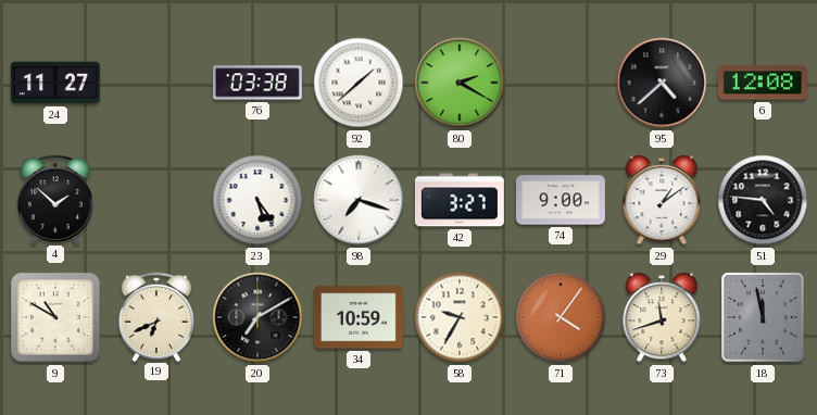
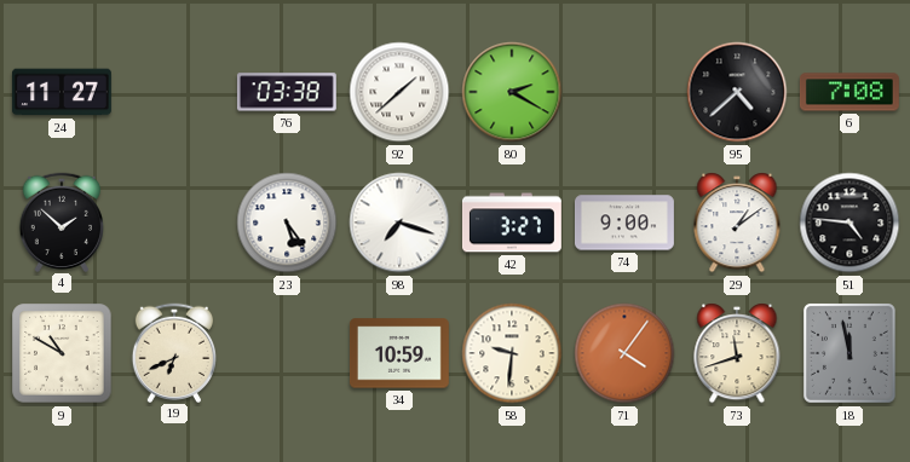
6: 12:08 -> 7:08 (849, 92)
20: 7:10 -> none (257, 317)
58: 9:35 -> 9:31 (512, 353)
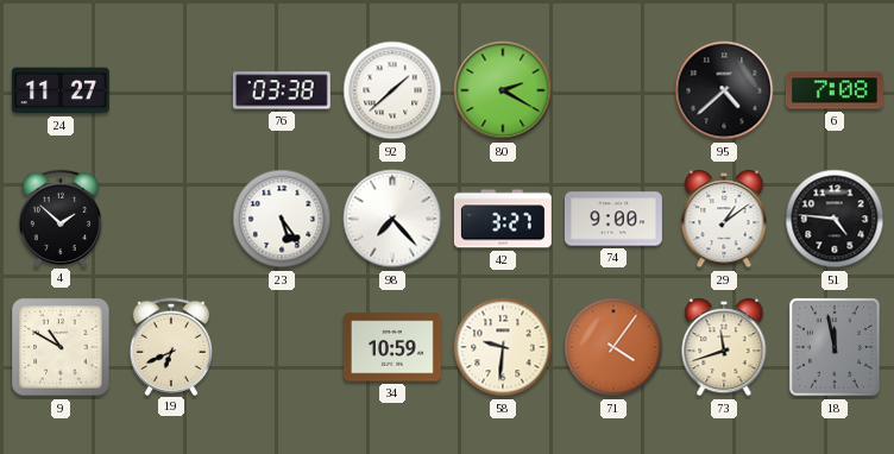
98: 7:18 -> 7:23 (392, 219)
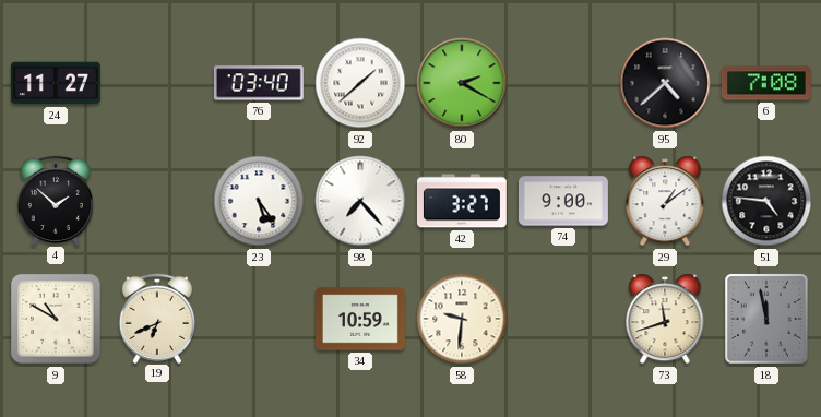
76: 03:38 -> 03:40 (259, 83)
71: 4:06 -> none (613, 347)
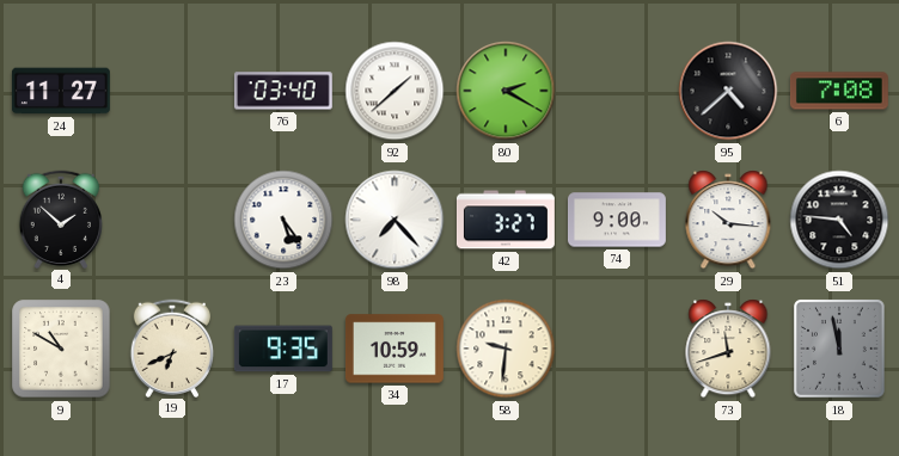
29: 1:09 -> 10:16 (728, 220)
17: none -> 9:35 (283, 349)
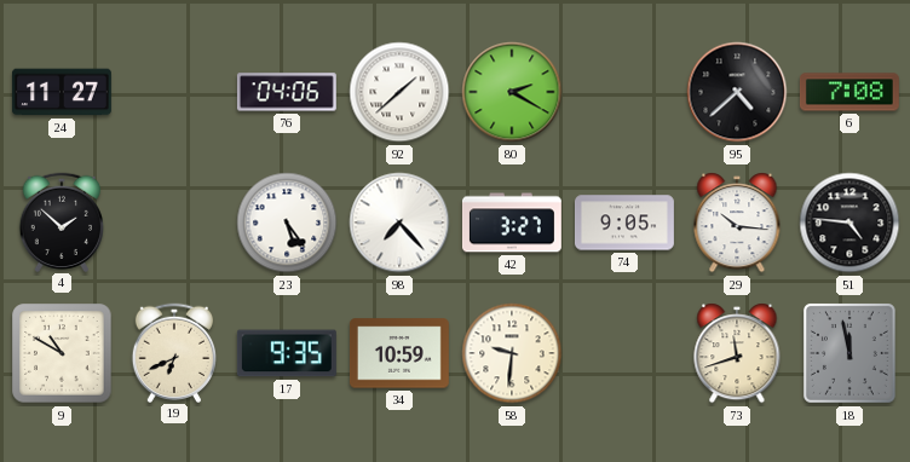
76: 03:40 -> 04:06 (287, 92)
74: 9:00 -> 9:05 (624, 223)
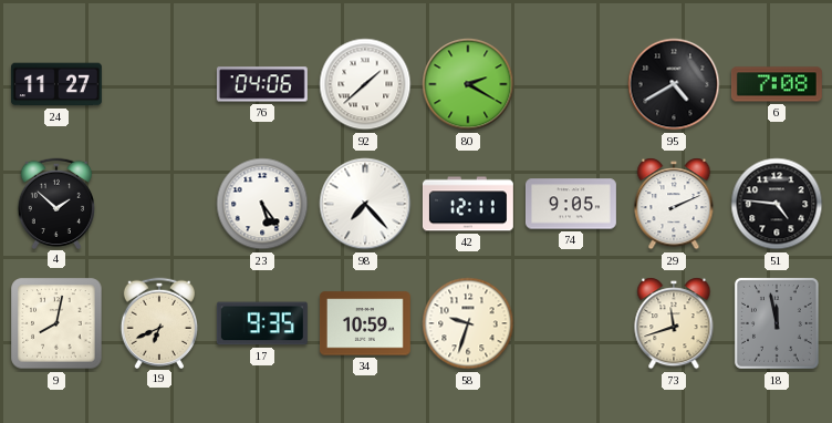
95: 4:38 -> 4:40 (674, 84)
42: 3:27 -> 12:11 (468, 204)
29: 10:16 -> 2:11 (674, 204)
9: 10:50 -> 8:02 (56, 323)
58: 9:31 -> 9:33 (468, 323)
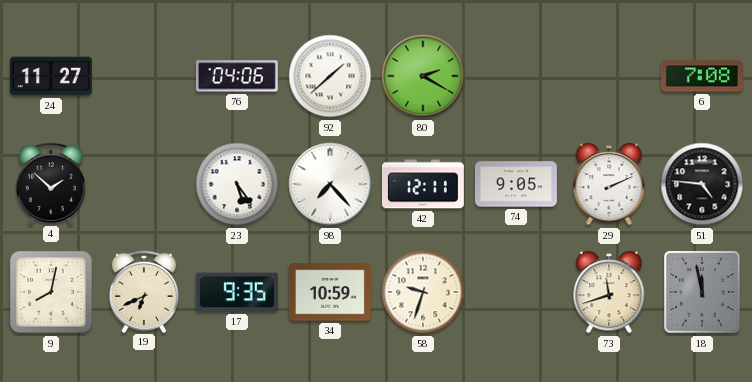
95: 4:40 -> none (674, 84)
